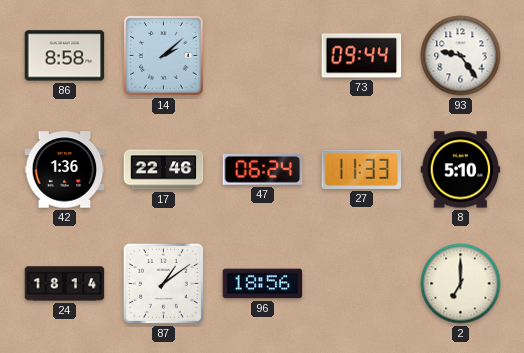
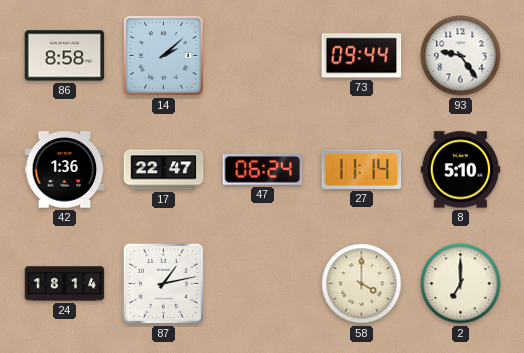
17: 22:46 -> 22:47 (164, 170)
27: 11:33 -> 11:14 (362, 169)
87: 1:09 -> 1:13 (163, 283)
96: 18:56 -> none (263, 284)
58: none -> 4:00 (362, 284)
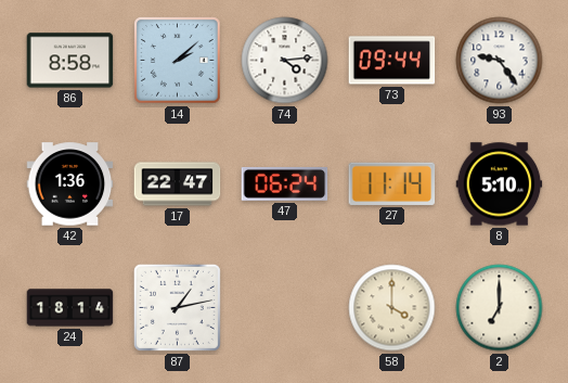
74: none -> 4:14 (285, 61)
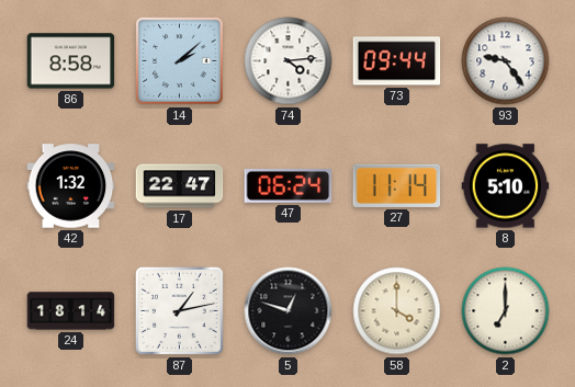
42: 1:36 -> 1:32 (71, 186)
5: none -> 12:48 (289, 311)
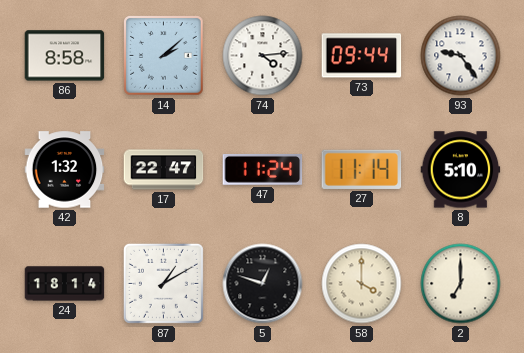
47: 06:24 -> 11:24 (263, 169)
87: 1:13 -> 1:10 (163, 283)
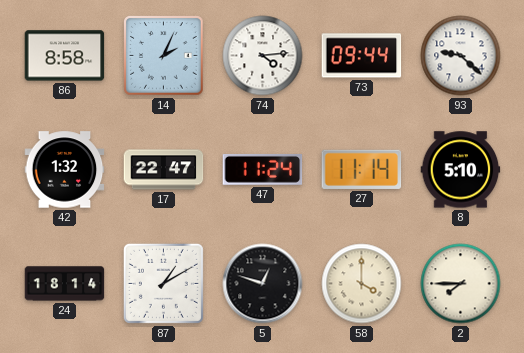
14: 2:08 -> 2:04 (164, 56)
93: 9:24 -> 9:22 (461, 56)
2: 7:00 -> 7:45 (461, 284)
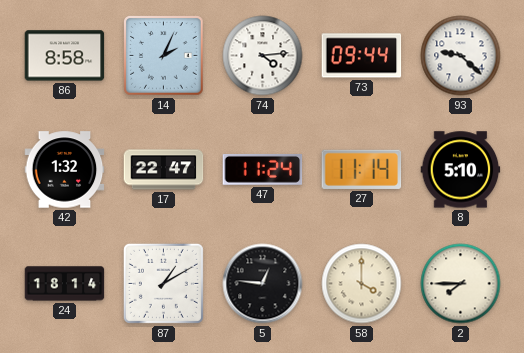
5: 12:48 -> 12:46 (263, 284)
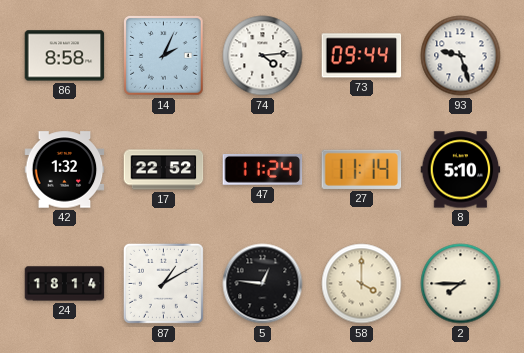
93: 9:22 -> 9:27 (461, 56)
17: 22:47 -> 22:52 (164, 170)
